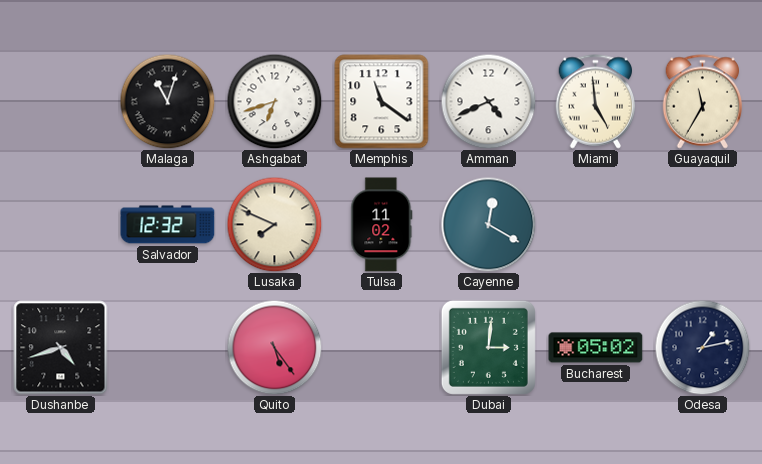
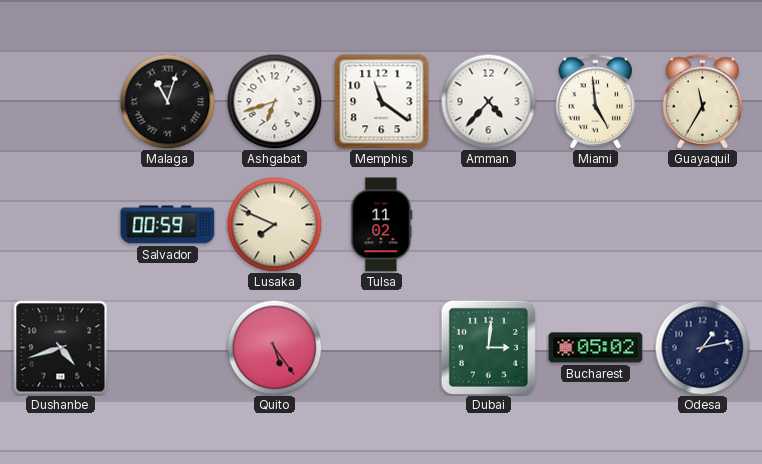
Amman: 4:41 -> 4:37 (488, 101)
Salvador: 12:32 -> 00:59 (168, 225)
Cayenne: 12:20 -> none (488, 224)
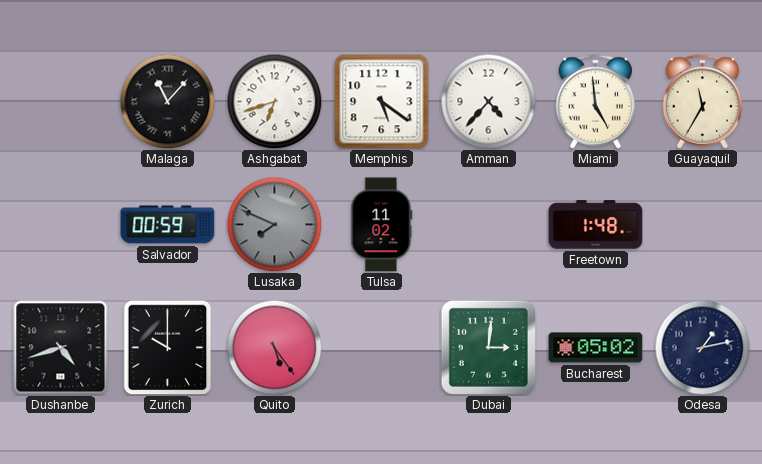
Malaga: 11:03 -> 11:07 (167, 101)
Memphis: 11:21 -> 5:21 (382, 102)
Lusaka dial: cream -> grey (274, 224)
Freetown: none -> 1:48 (596, 225)
Zurich: none -> 10:00 (168, 347)
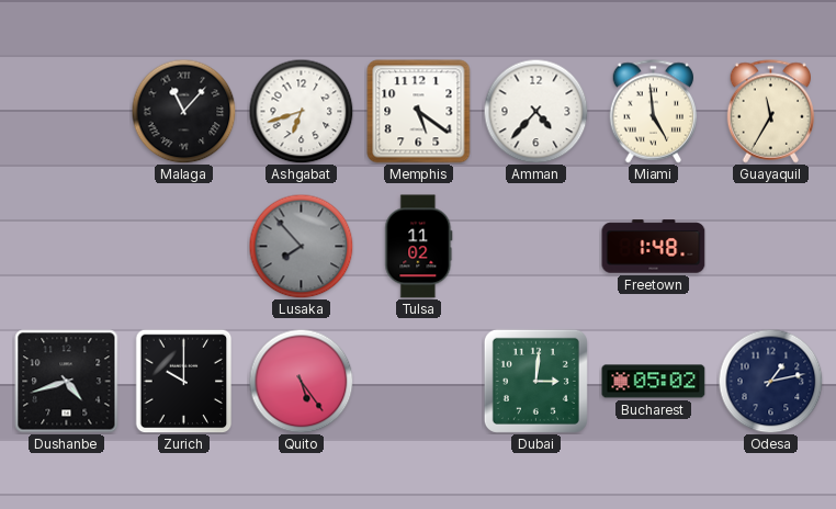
Salvador: 00:59 -> none (168, 225)
Lusaka: 7:49 -> 7:53 (301, 246)
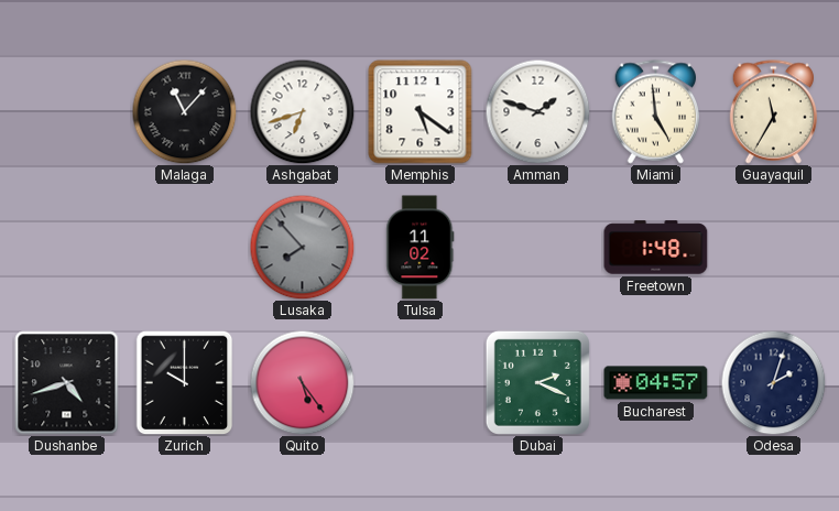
Amman: 4:37 -> 1:48 (537, 111)
Dubai: 3:01 -> 2:19 (537, 382)
Bucharest: 05:02 -> 04:57 (656, 383)
Odesa: 1:13 -> 2:03 (773, 382)
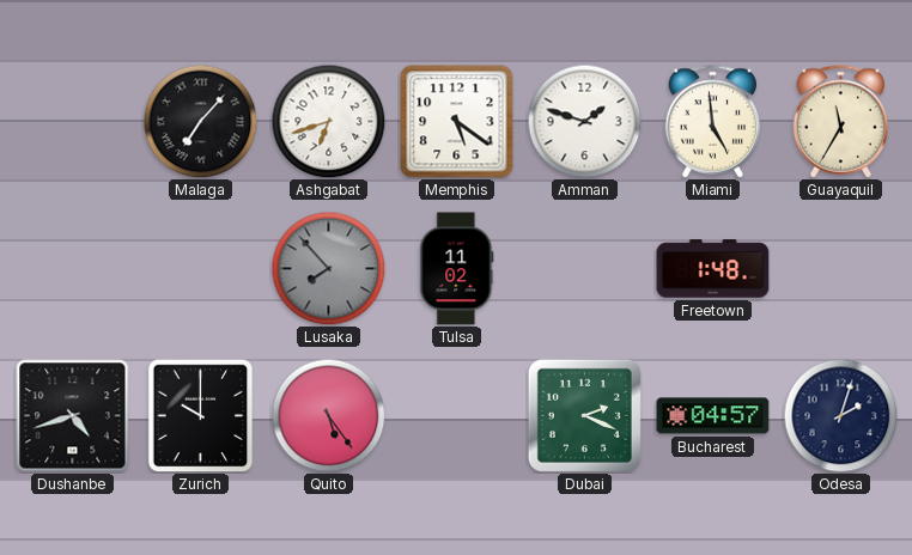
Malaga: 11:07 -> 7:07 (200, 121)
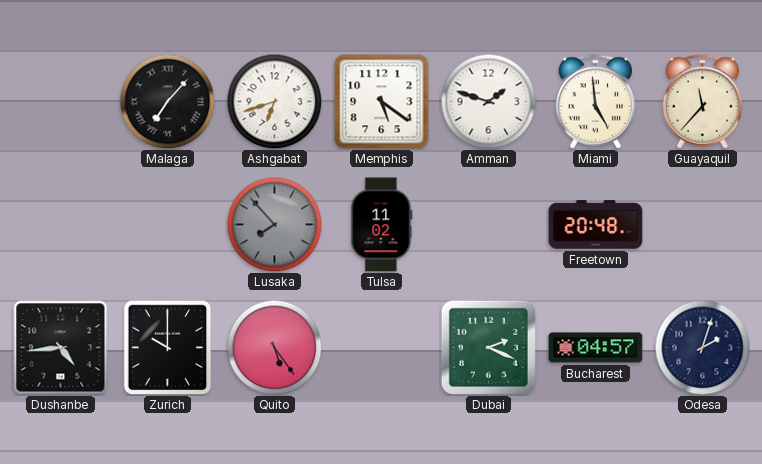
Guayaquil: 11:35 -> 11:37 (703, 102)
Freetown: 1:48 -> 20:48 (596, 225)
Dushanbe: 4:42 -> 4:44 (61, 348)
